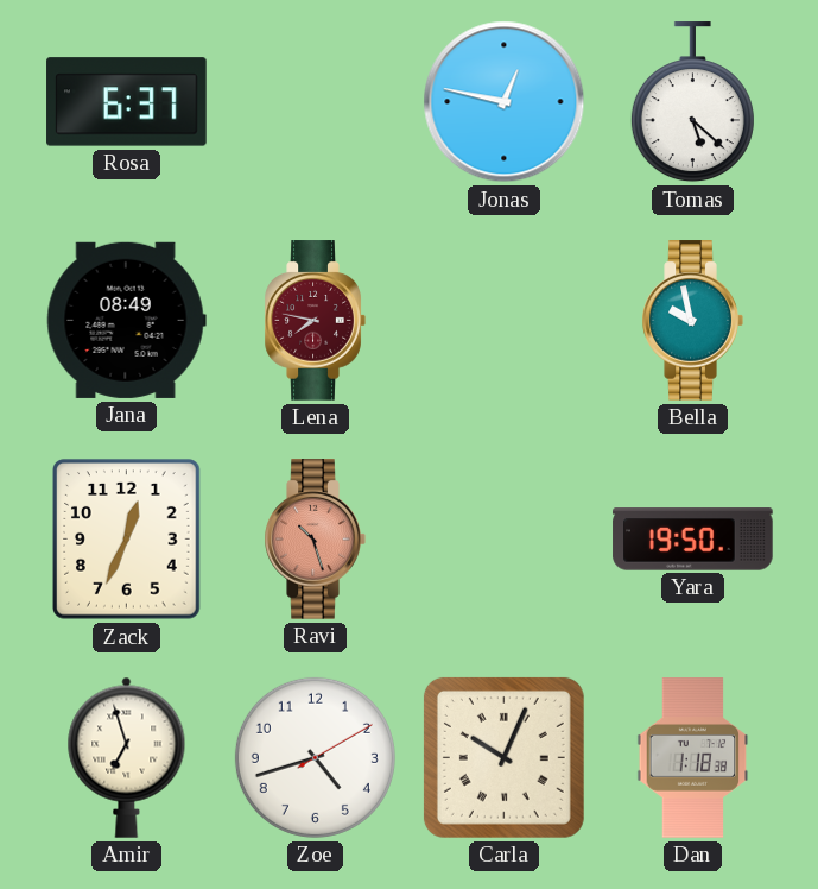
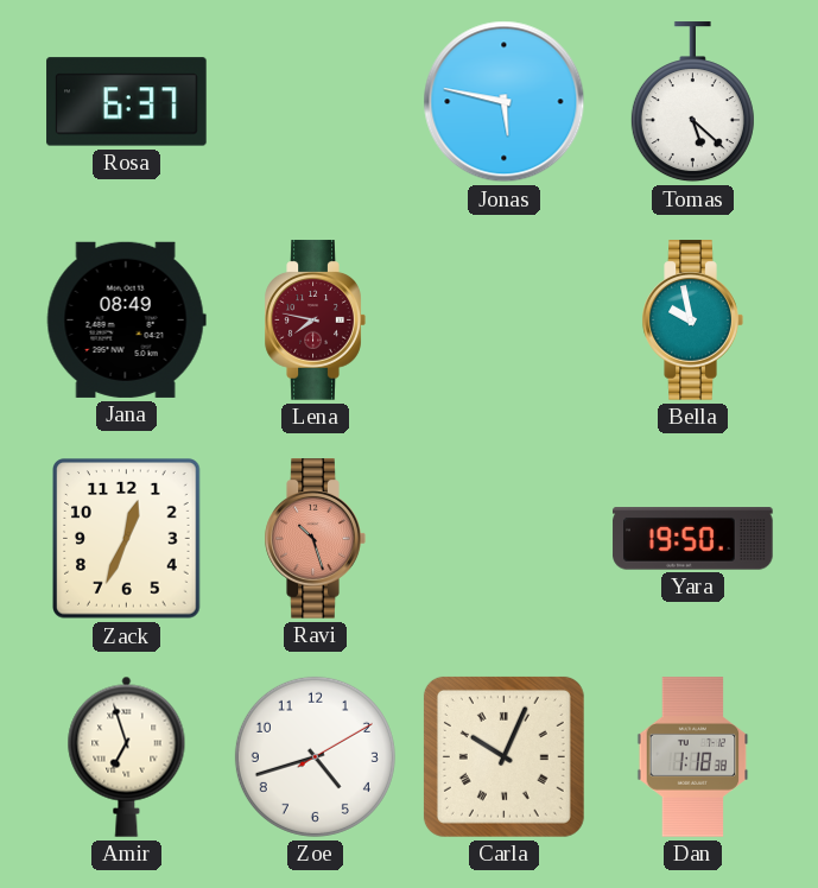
Jonas: 12:47 -> 5:47 (505, 102)
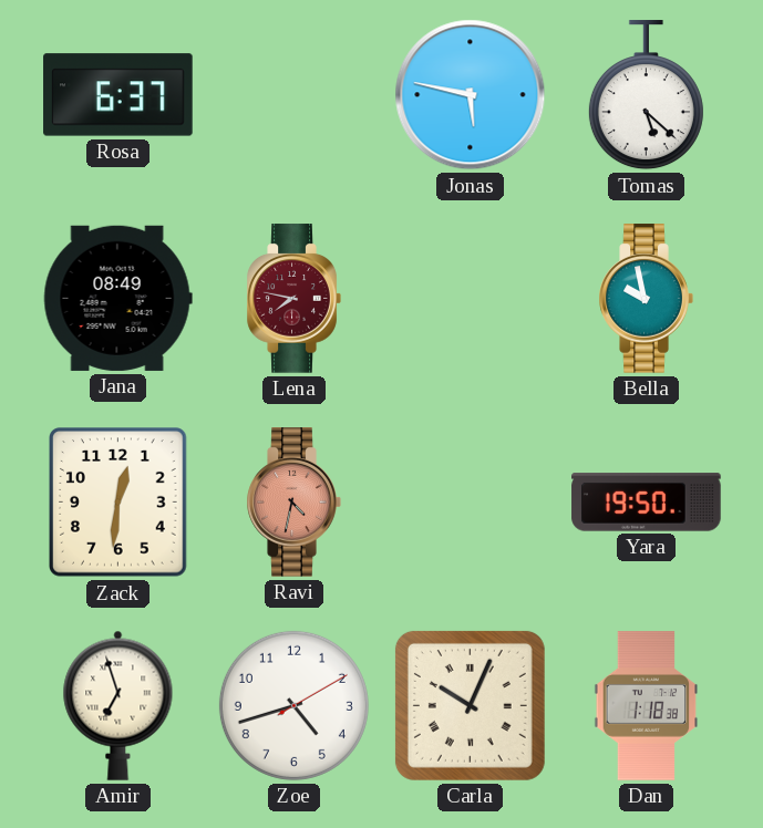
Zack: 12:34 -> 12:31 (118, 503)
Ravi: 10:27 -> 4:32 (293, 503)
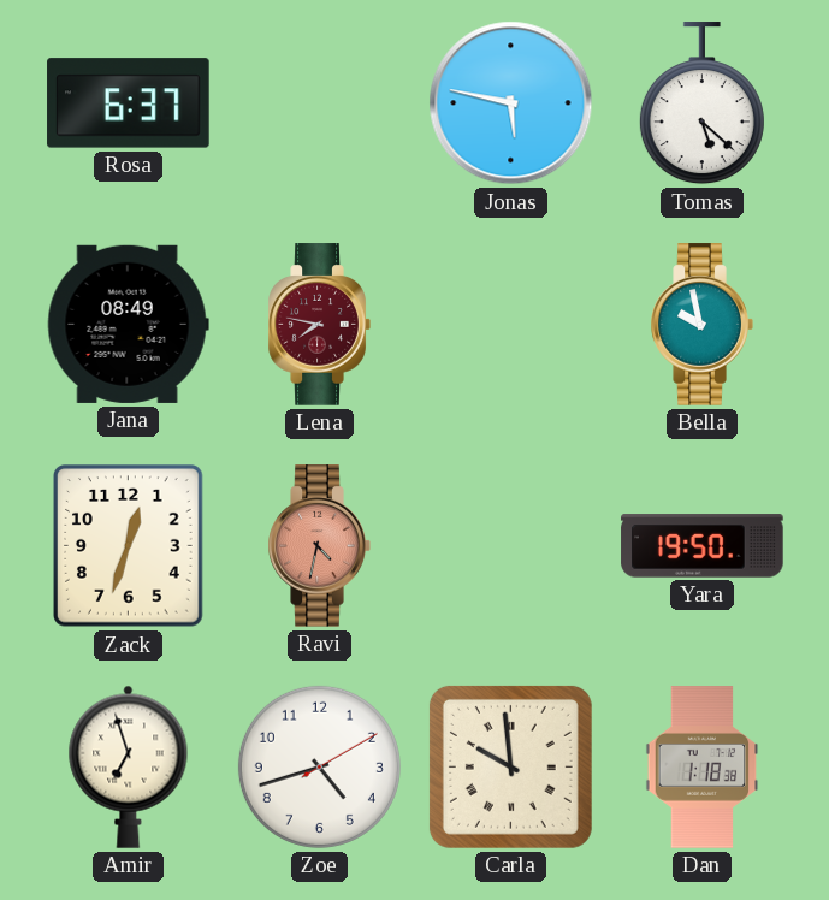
Zack: 12:31 -> 12:33 (129, 546)
Carla: 10:04 -> 9:59 (510, 766)
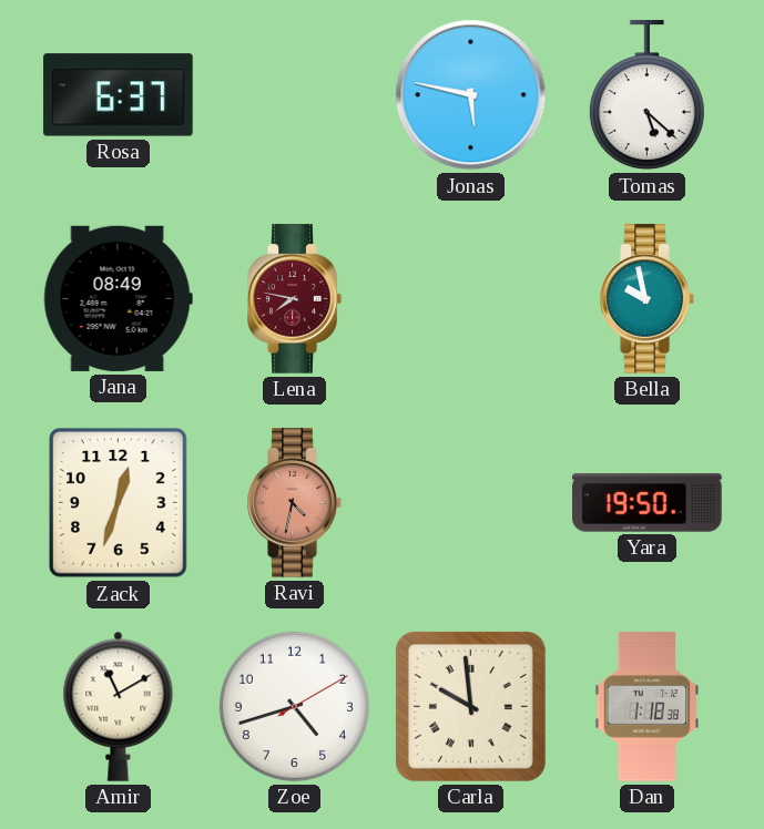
Amir: 6:57 -> 11:10 (119, 706)
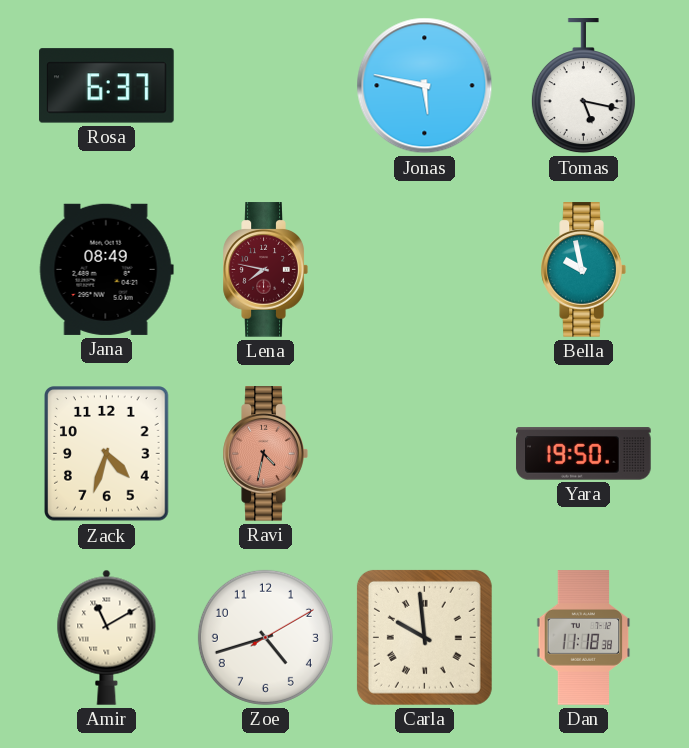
Tomas: 5:22 -> 5:17 (583, 86)
Zack: 12:33 -> 4:33 (107, 454)
Dan: 1:18 -> 11:18 (584, 638)
